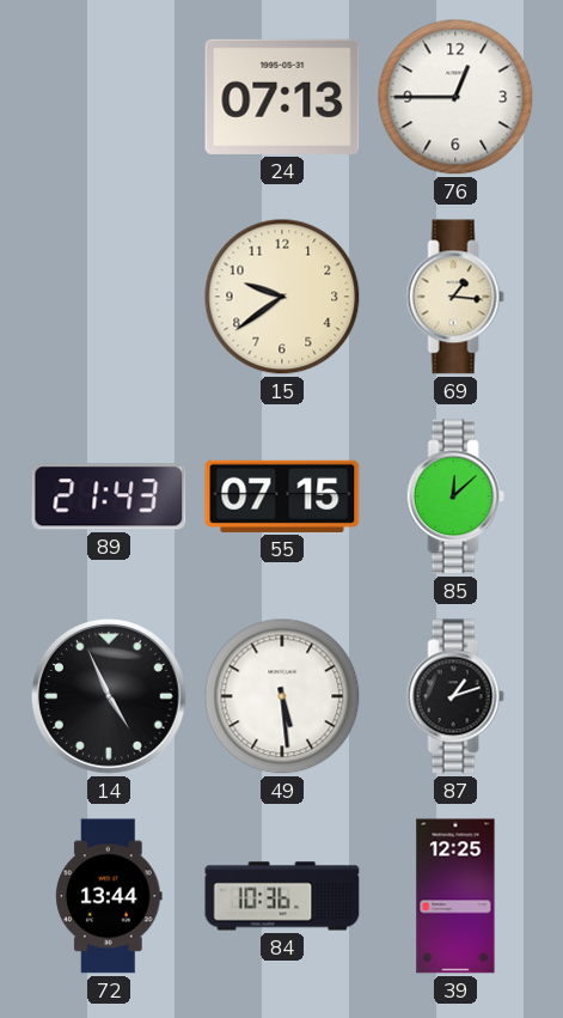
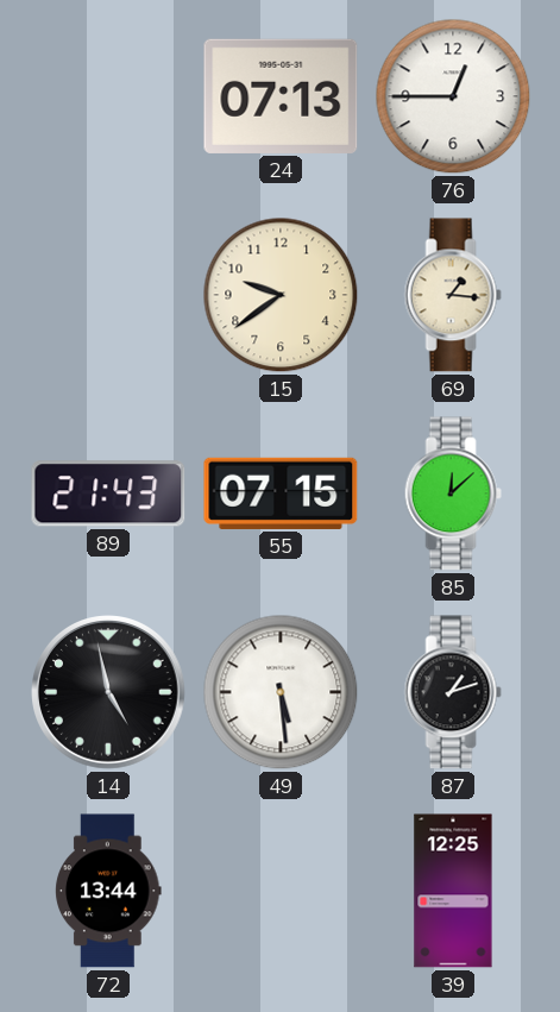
14: 4:56 -> 4:58 (108, 692)
84: 10:36 -> none (282, 896)
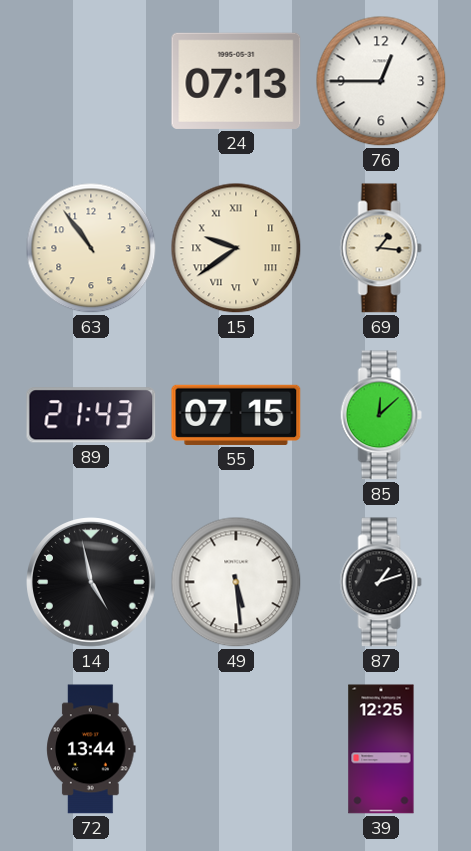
63: none -> 10:54 (91, 248)
15 numerals: Arabic -> Roman (236, 248)
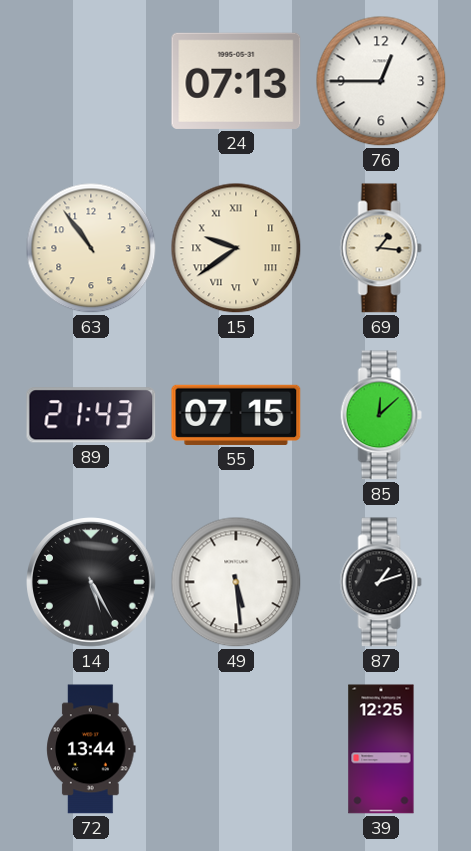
14: 4:58 -> 5:25 (91, 582)
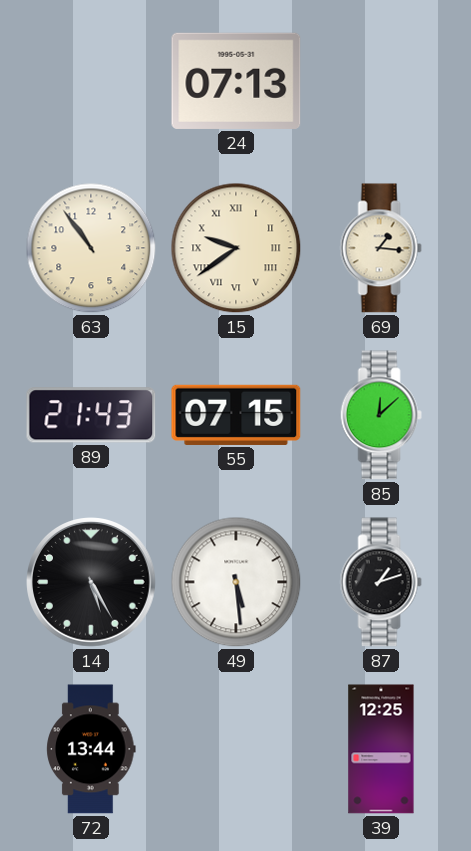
76: 12:45 -> none (381, 81)
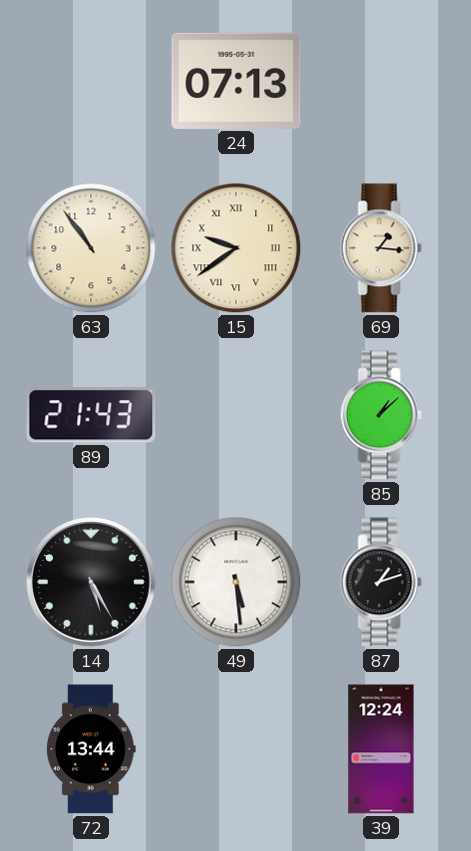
55: 07:15 -> none (236, 415)
85: 12:08 -> 1:08 (381, 415)
39: 12:25 -> 12:24 (381, 749)
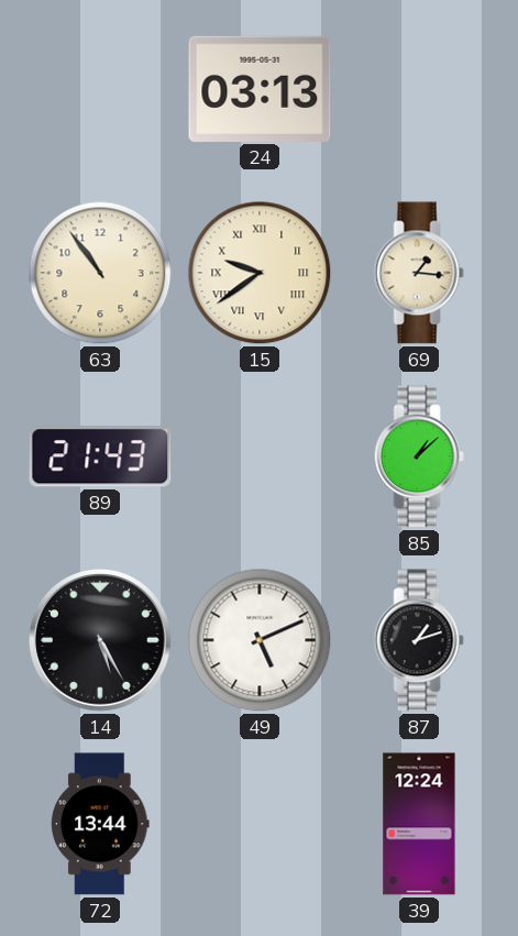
24: 07:13 -> 03:13 (260, 89)
49: 5:29 -> 5:11 (260, 640)
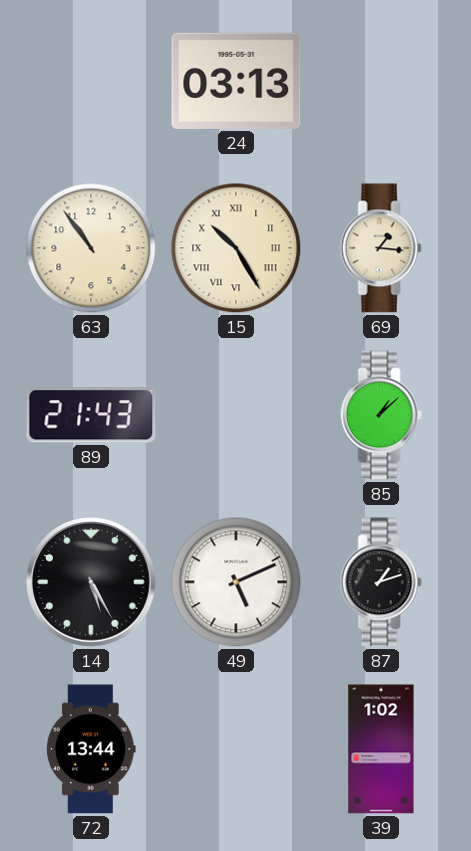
15: 9:39 -> 10:25 (236, 248)
39: 12:24 -> 1:02 (381, 749)
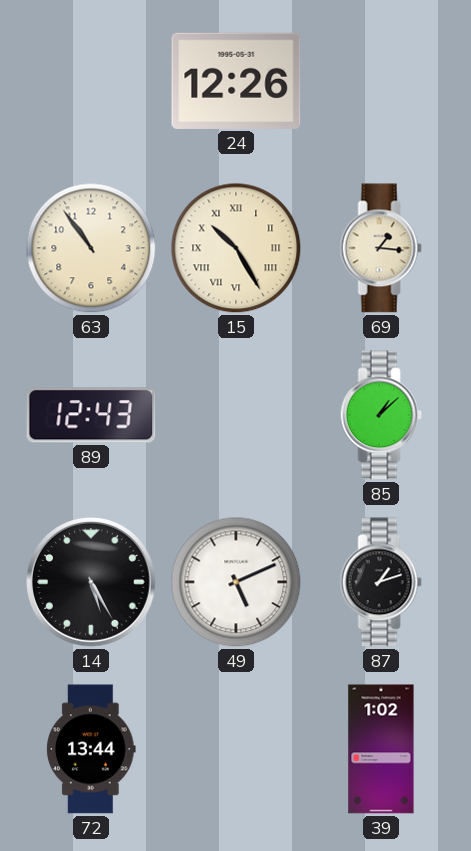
24: 03:13 -> 12:26 (236, 81)
89: 21:43 -> 12:43 (91, 415)
